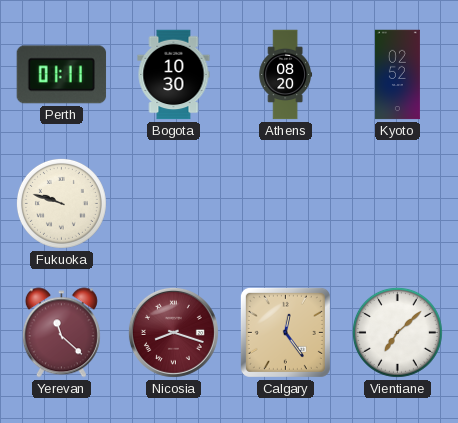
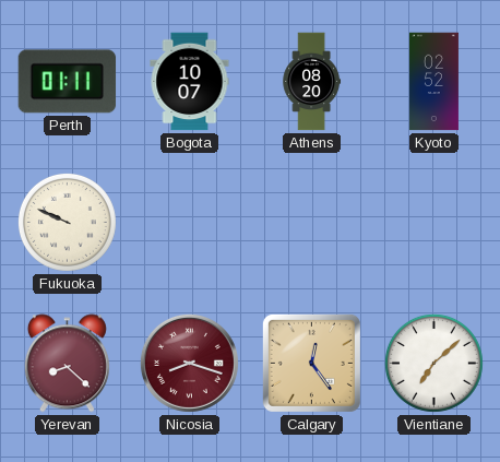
Bogota: 10:30 -> 10:07 (190, 82)
Fukuoka: 9:48 -> 9:49 (67, 222)
Yerevan: 11:22 -> 8:22 (67, 364)
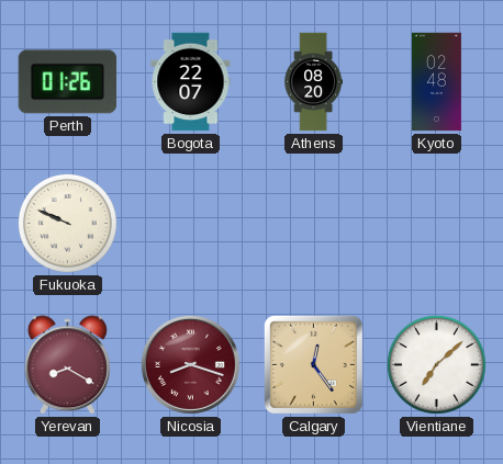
Perth: 01:11 -> 01:26 (68, 82)
Bogota: 10:07 -> 22:07 (191, 82)
Kyoto: 02:52 -> 02:48 (436, 82)
Yerevan: 8:22 -> 8:20 (67, 365)
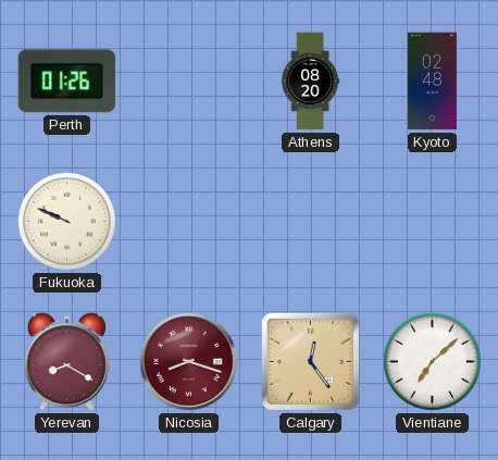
Bogota: 22:07 -> none (191, 82)
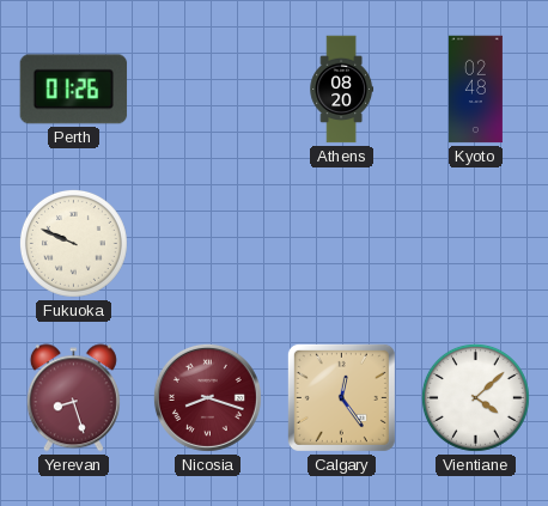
Yerevan: 8:20 -> 8:27 (73, 398)
Vientiane: 7:08 -> 4:08 (475, 397)
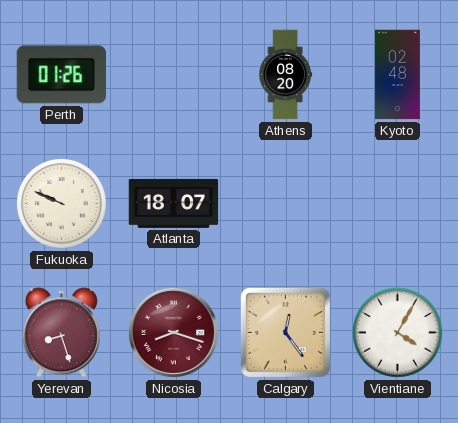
Atlanta: none -> 18:07 (174, 203)
Vientiane: 4:08 -> 4:05 (397, 332)
